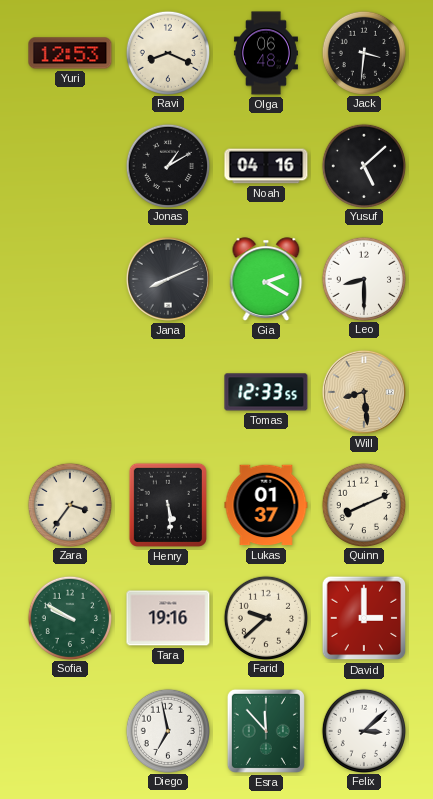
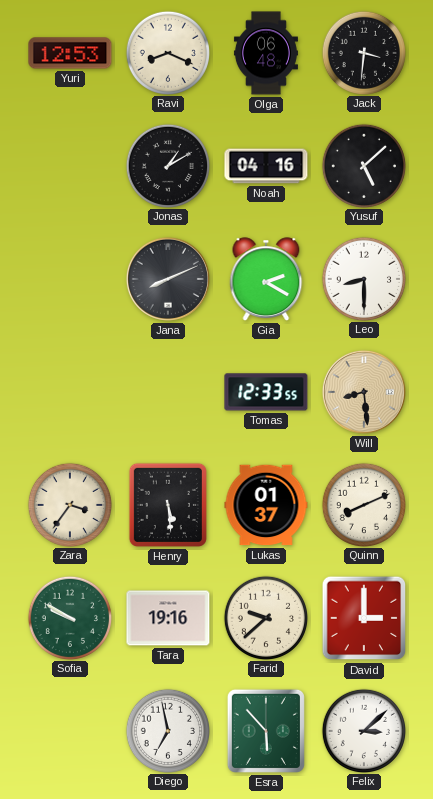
Esra: 11:53 -> 5:53 (266, 731)
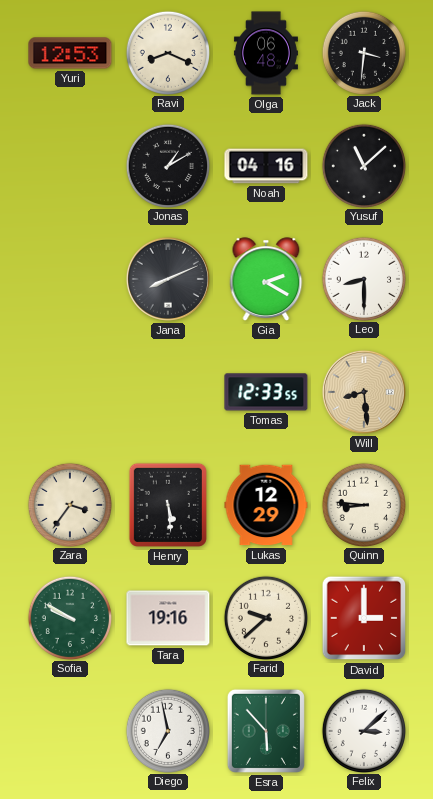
Yusuf: 5:08 -> 11:08 (363, 165)
Lukas: 01:37 -> 12:29 (266, 505)
Quinn: 8:11 -> 8:46 (363, 504)
